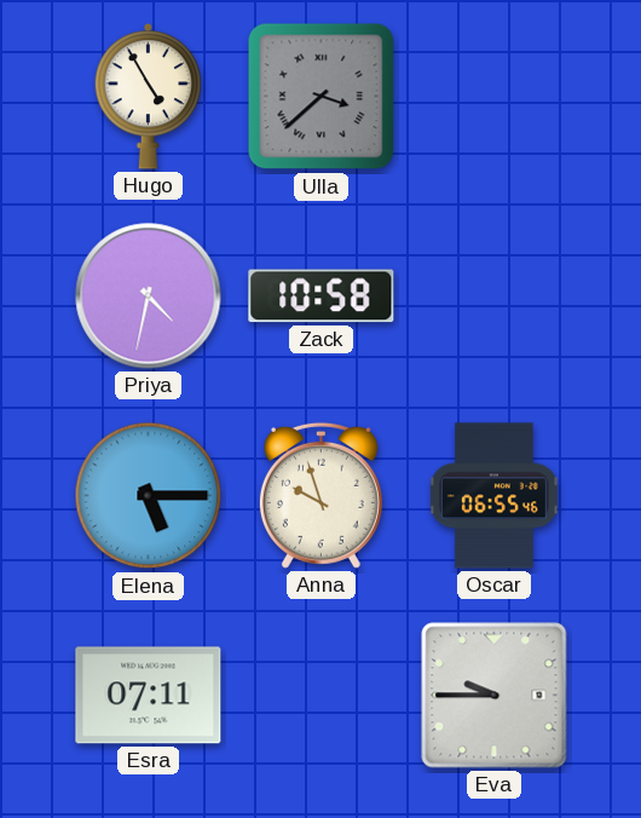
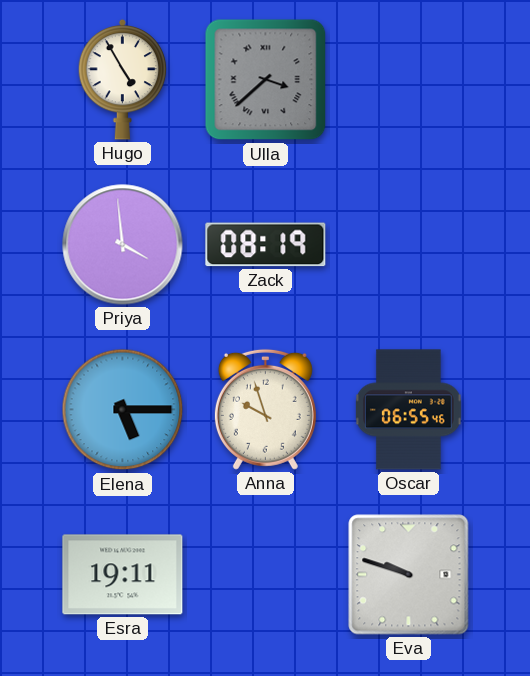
Priya: 4:32 -> 3:59 (123, 245)
Zack: 10:58 -> 08:19 (266, 245)
Esra: 07:11 -> 19:11 (123, 575)
Eva: 9:45 -> 9:48 (409, 575)
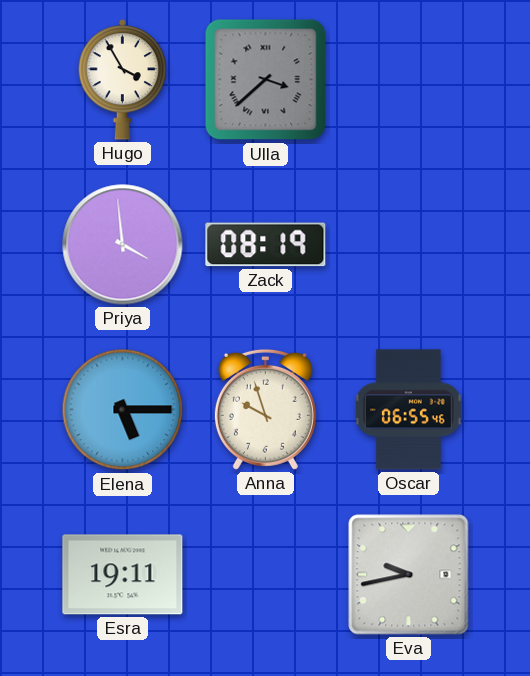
Hugo: 4:55 -> 3:55 (123, 79)
Eva: 9:48 -> 9:43 (409, 575)
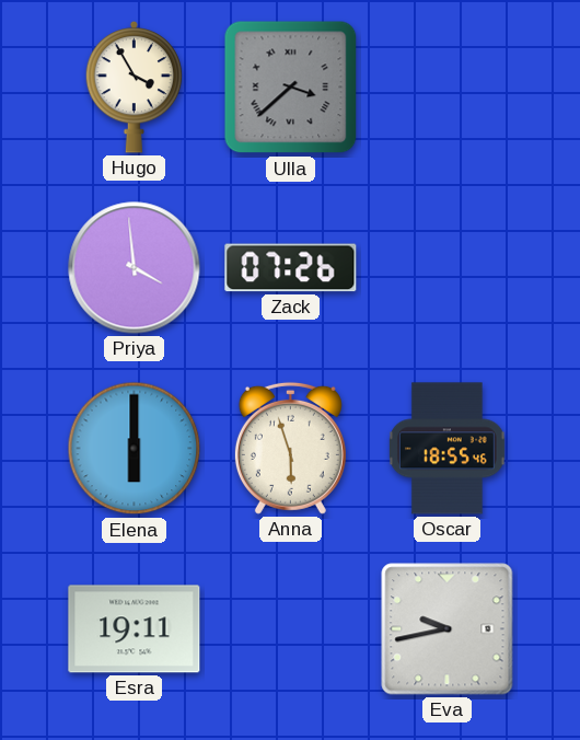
Zack: 08:19 -> 07:26 (291, 268)
Elena: 5:15 -> 6:00 (135, 449)
Anna: 9:57 -> 5:57 (290, 448)
Oscar: 06:55 -> 18:55 (446, 449)
